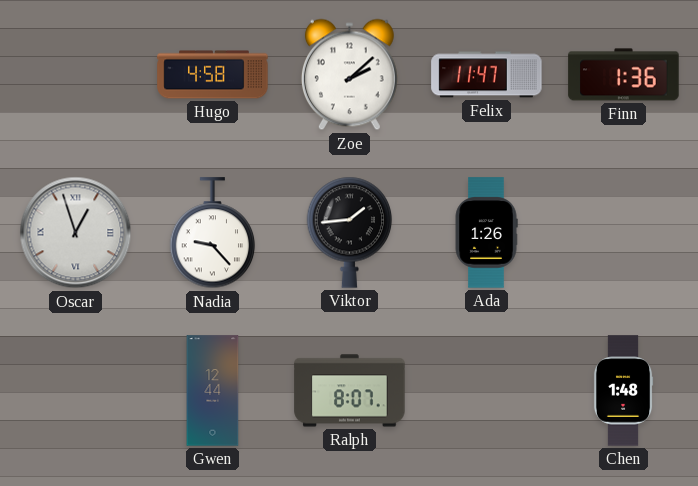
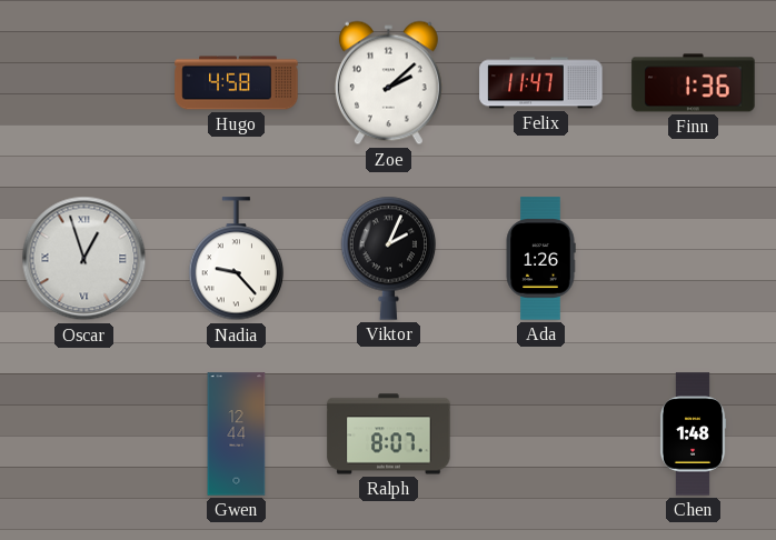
Viktor: 1:44 -> 2:04 (389, 258)
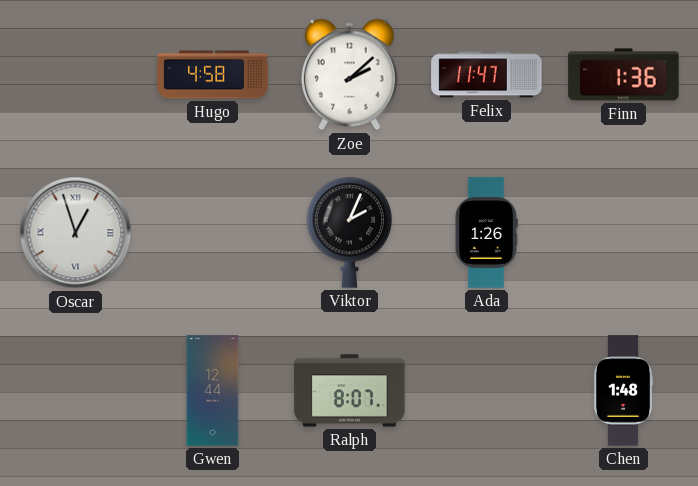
Nadia: 9:23 -> none (237, 259)
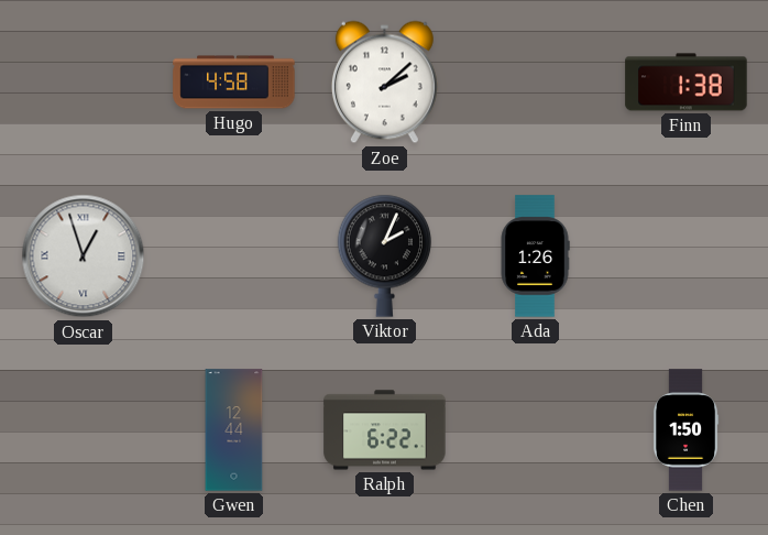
Felix: 11:47 -> none (487, 75)
Finn: 1:36 -> 1:38 (687, 83)
Ralph: 8:07 -> 6:22 (385, 430)
Chen: 1:48 -> 1:50 (685, 430)
